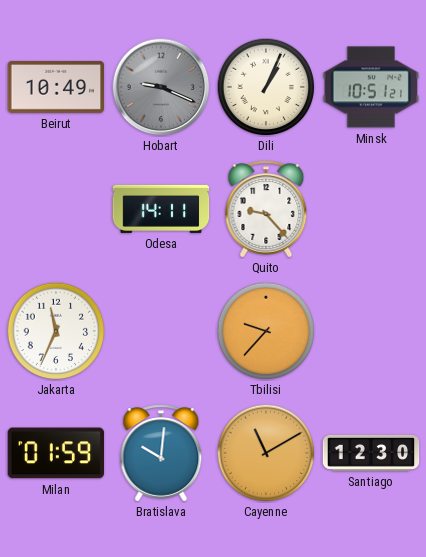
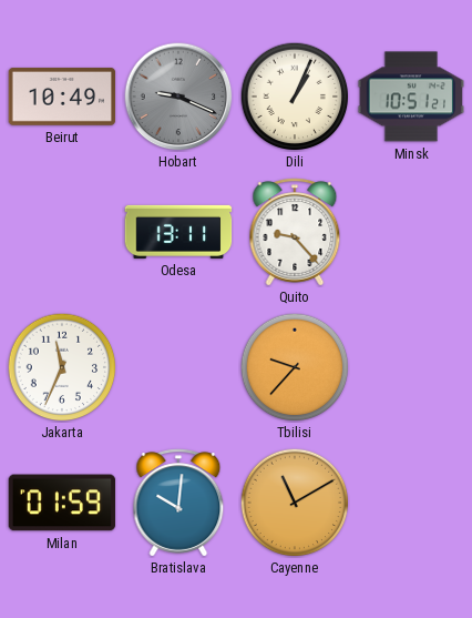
Odesa: 14:11 -> 13:11 (178, 232)
Santiago: 12:30 -> none (371, 453)
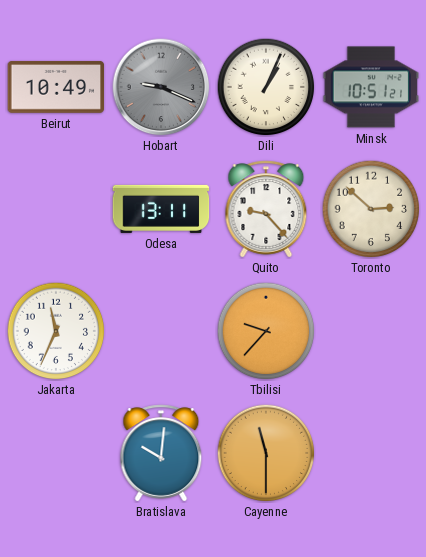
Toronto: none -> 2:52 (371, 209)
Milan: 01:59 -> none (62, 503)
Cayenne: 11:10 -> 11:30 (266, 453)
